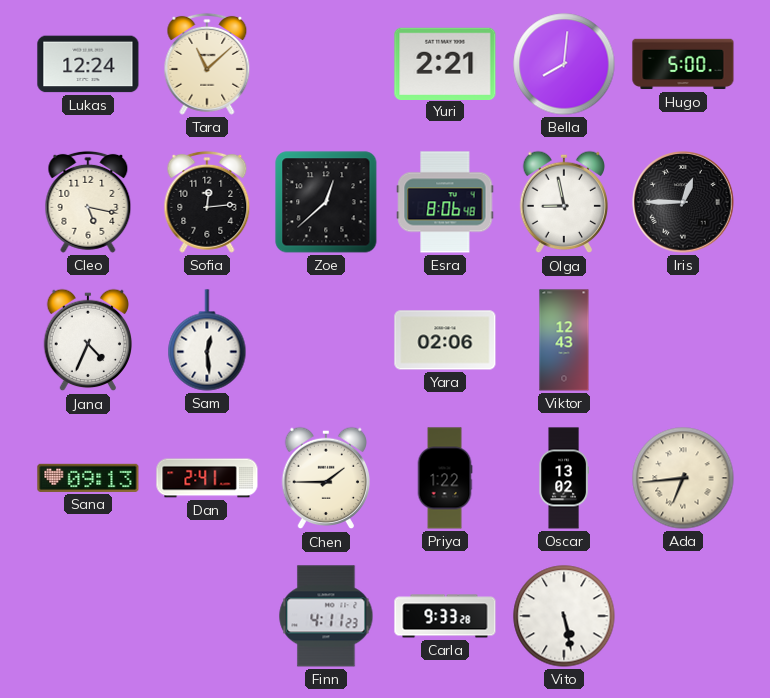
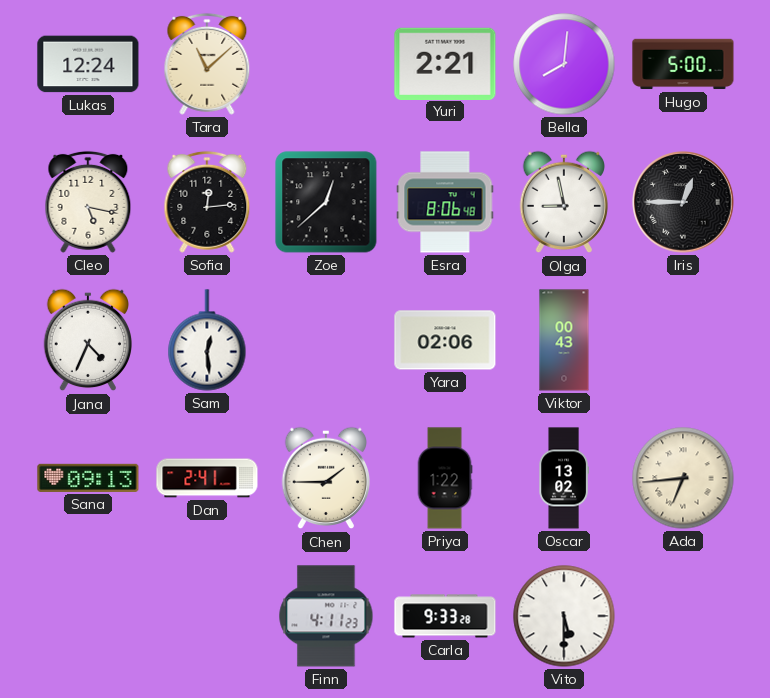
Viktor: 12:43 -> 00:43 (564, 340)
Vito: 5:28 -> 5:30 (564, 616)
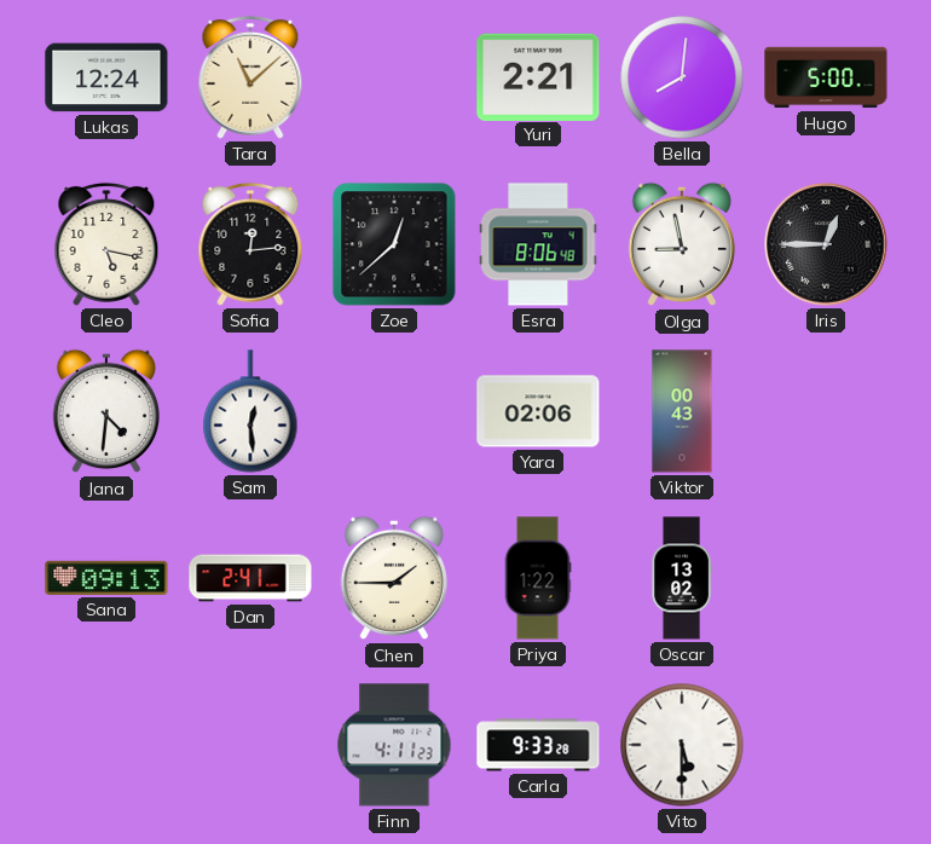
Jana: 4:34 -> 4:31 (105, 411)
Ada: 6:44 -> none (683, 478)
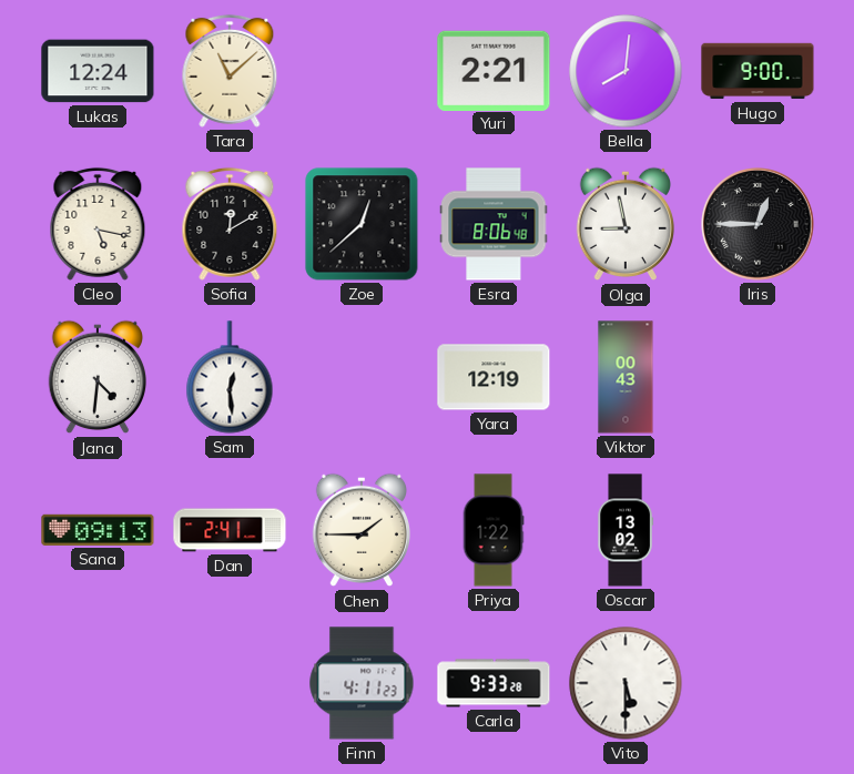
Hugo: 5:00 -> 9:00 (758, 71)
Sofia: 12:14 -> 12:10 (230, 224)
Yara: 02:06 -> 12:19 (494, 377)
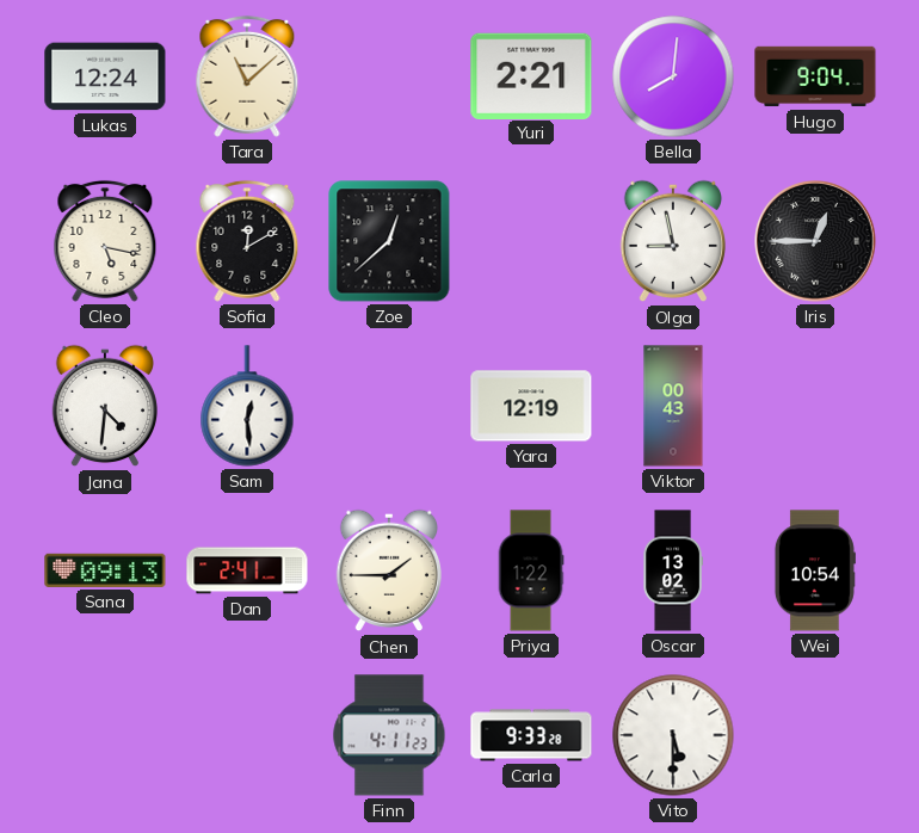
Hugo: 9:00 -> 9:04 (815, 76)
Esra: 8:06 -> none (494, 224)
Wei: none -> 10:54 (814, 570)
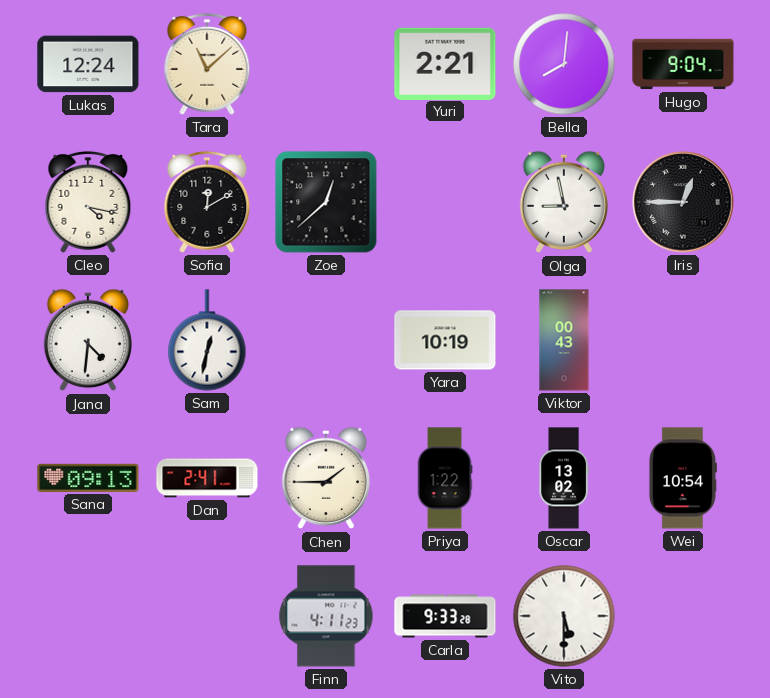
Cleo: 5:17 -> 4:17 (88, 202)
Sam: 12:29 -> 12:32 (207, 340)
Yara: 12:19 -> 10:19 (445, 340)
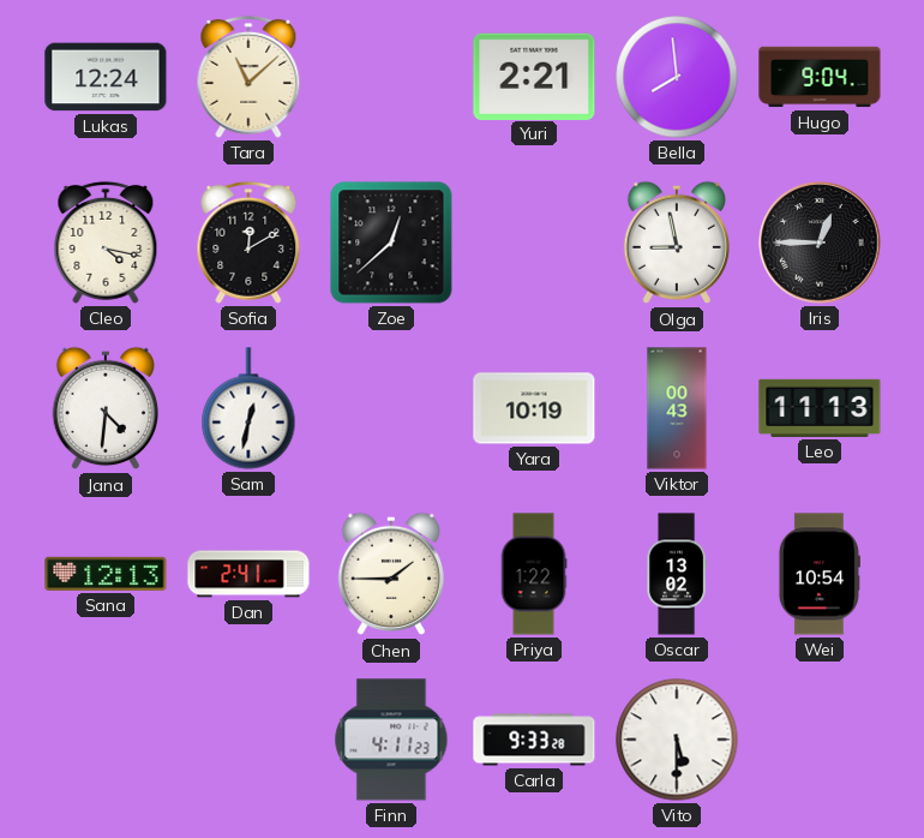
Bella: 8:01 -> 7:59 (677, 77)
Leo: none -> 11:13 (820, 408)
Sana: 09:13 -> 12:13 (106, 574)
